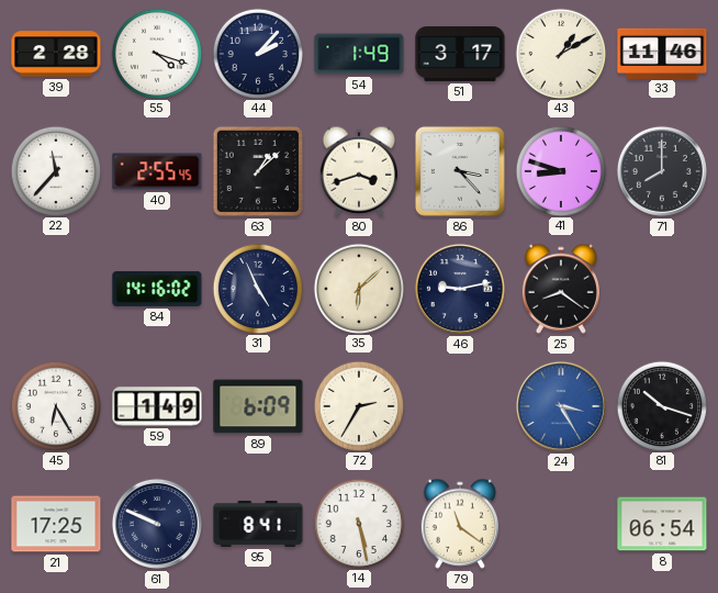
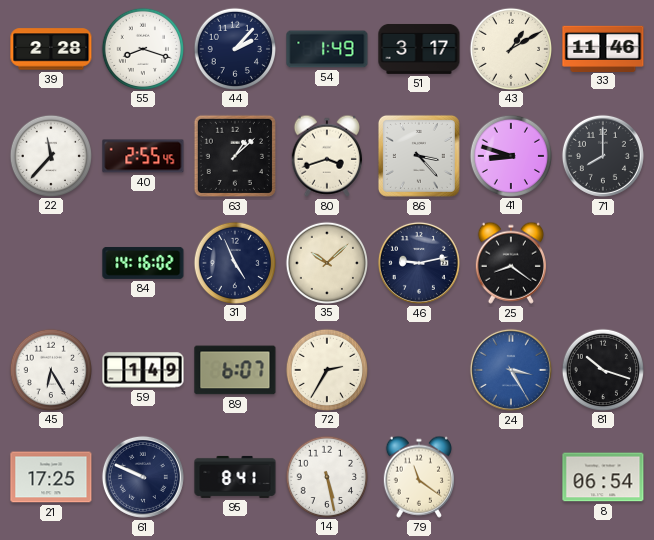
55: 4:18 -> 8:18 (142, 48)
35: 6:08 -> 10:08 (326, 262)
89: 6:09 -> 6:07 (235, 370)
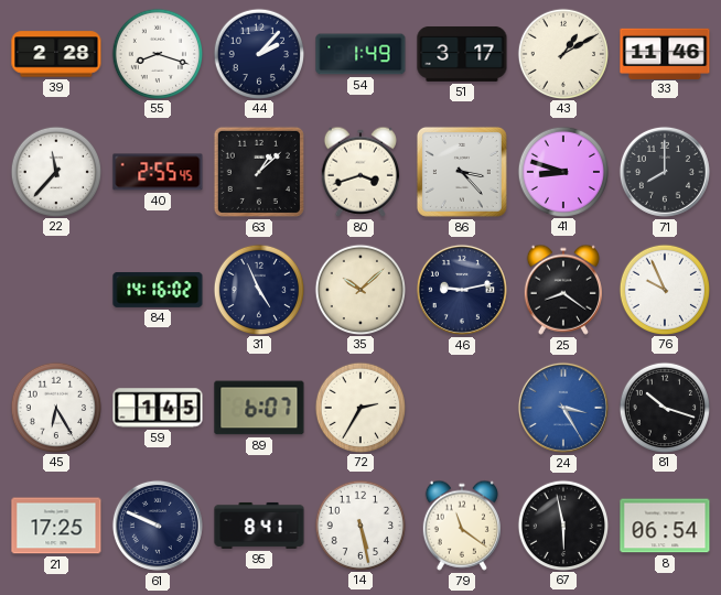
76: none -> 9:56 (664, 289)
59: 1:49 -> 1:45 (158, 408)
67: none -> 5:58 (562, 524)
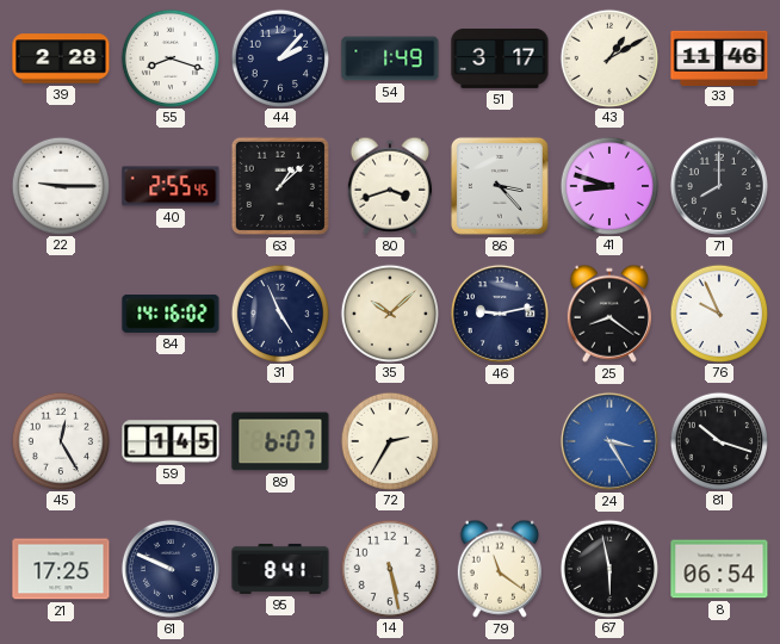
22: 11:37 -> 9:15 (60, 185)
45: 6:25 -> 12:25 (60, 440)
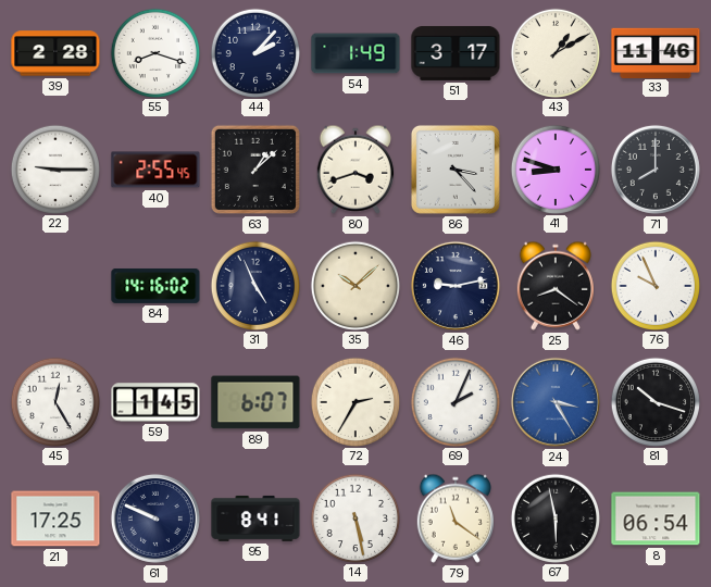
69: none -> 2:04 (454, 401)
